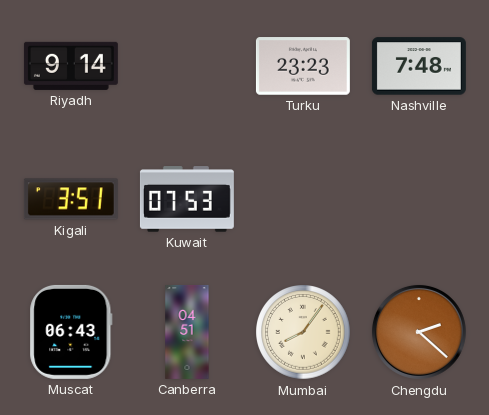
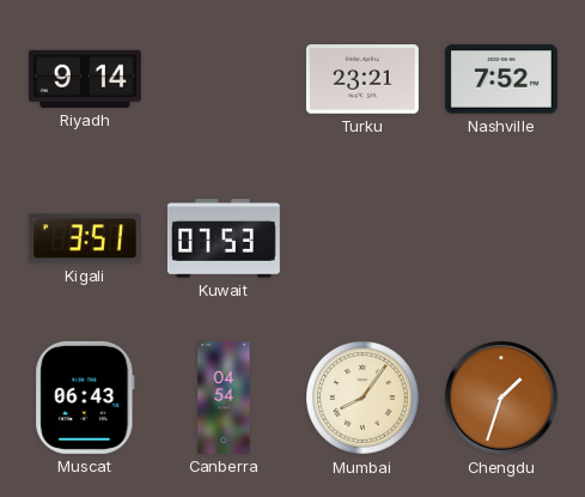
Turku: 23:23 -> 23:21 (362, 79)
Nashville: 7:48 -> 7:52 (501, 79)
Canberra: 04:51 -> 04:54 (224, 398)
Chengdu: 2:22 -> 1:33 (501, 398)
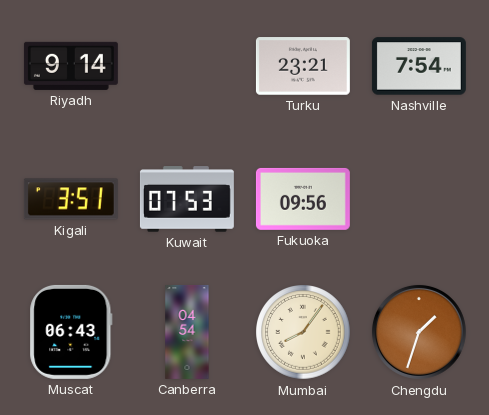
Nashville: 7:52 -> 7:54 (419, 66)
Fukuoka: none -> 09:56 (303, 199)
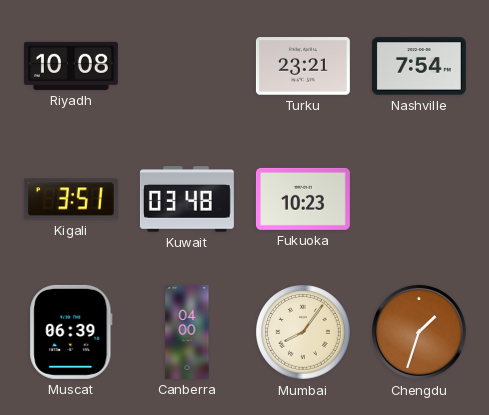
Riyadh: 9:14 -> 10:08 (71, 66)
Kuwait: 07:53 -> 03:48 (187, 199)
Fukuoka: 09:56 -> 10:23 (303, 199)
Muscat: 06:43 -> 06:39 (71, 332)
Canberra: 04:54 -> 04:00 (187, 332)
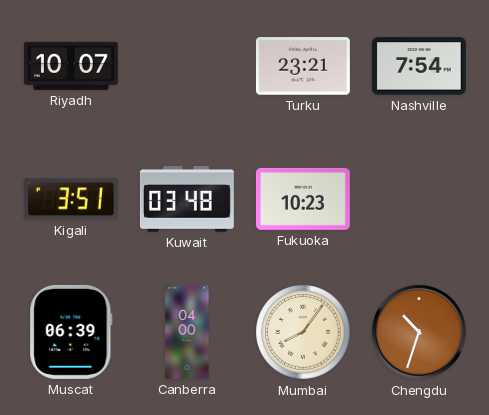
Riyadh: 10:08 -> 10:07 (71, 66)
Chengdu: 1:33 -> 10:33 (419, 332)
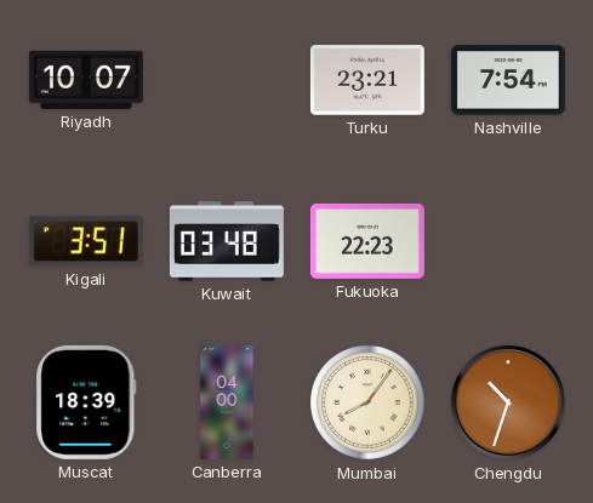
Fukuoka: 10:23 -> 22:23 (367, 241)
Muscat: 06:39 -> 18:39 (86, 402)
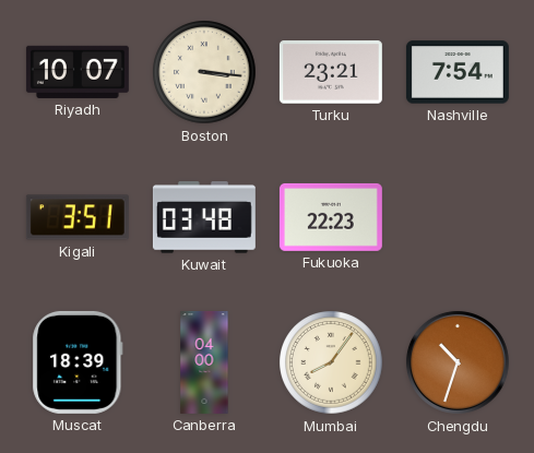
Boston: none -> 3:16 (204, 72)
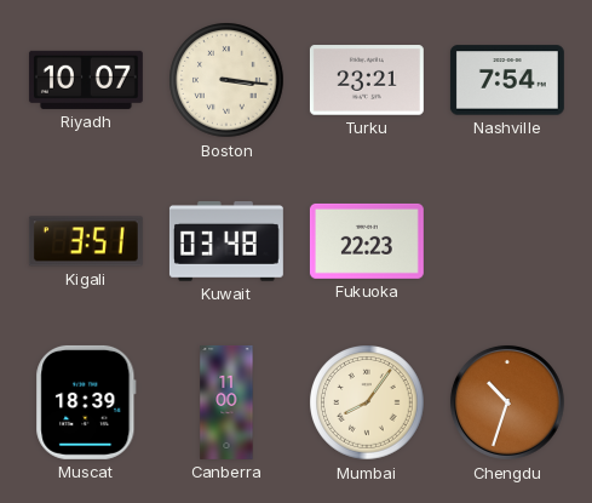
Canberra: 04:00 -> 11:00 (226, 402)
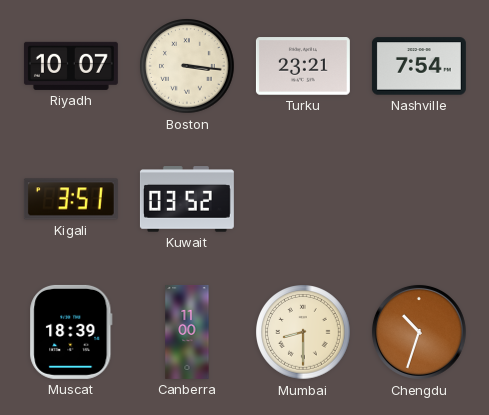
Kuwait: 03:48 -> 03:52 (187, 199)
Fukuoka: 22:23 -> none (367, 241)
Mumbai: 8:06 -> 8:30 (303, 332)
